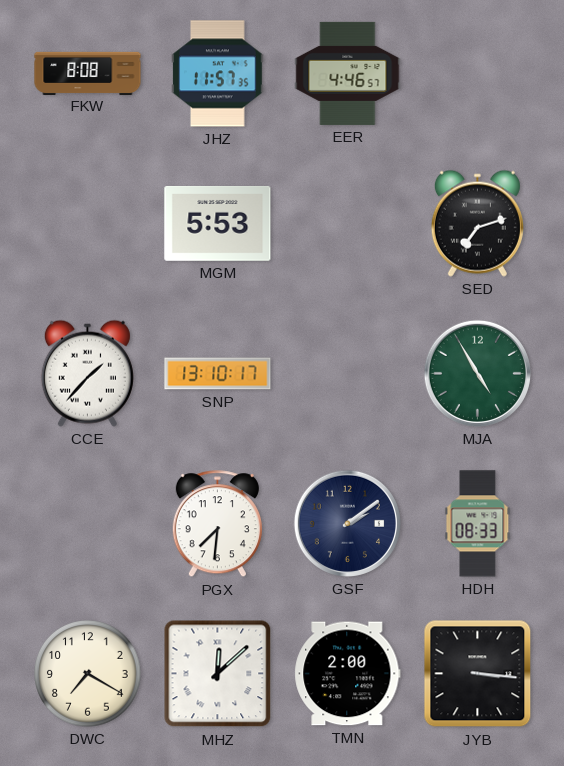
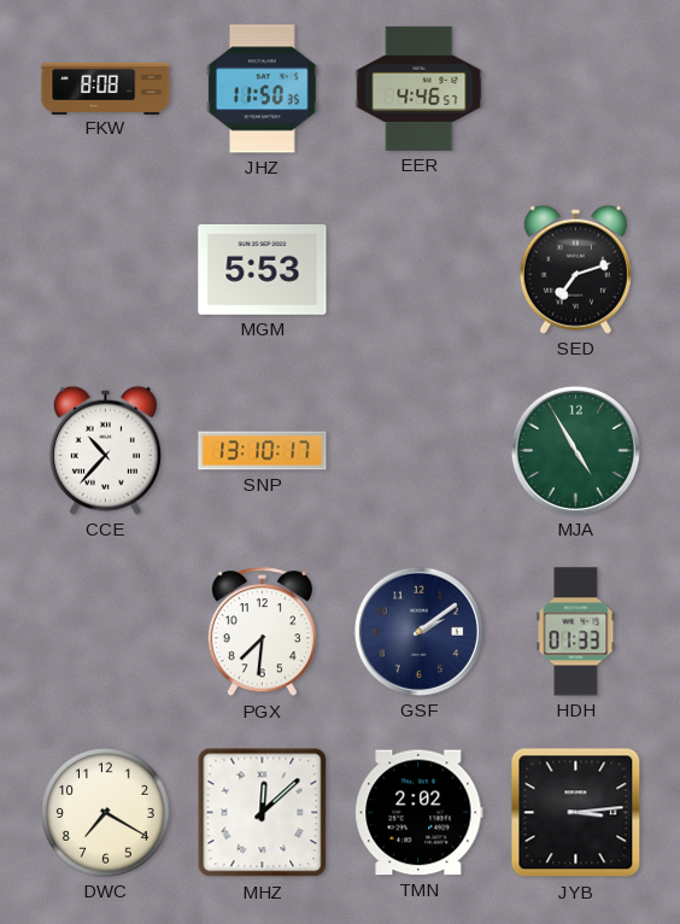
JHZ: 11:57 -> 11:50 (263, 89)
CCE: 1:37 -> 10:37 (105, 450)
HDH: 08:33 -> 01:33 (576, 632)
TMN: 2:00 -> 2:02 (420, 813)
JYB: 3:16 -> 3:14 (576, 813)
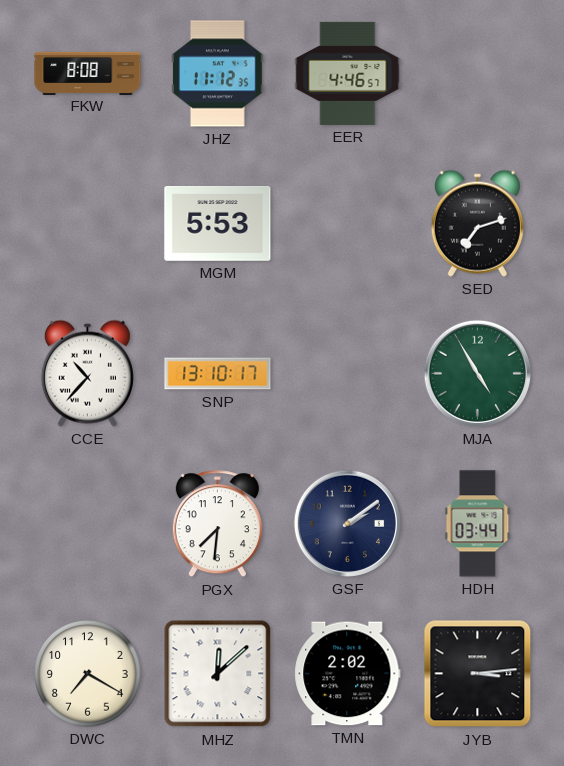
JHZ: 11:50 -> 11:12 (218, 74)
HDH: 01:33 -> 03:44 (478, 524)
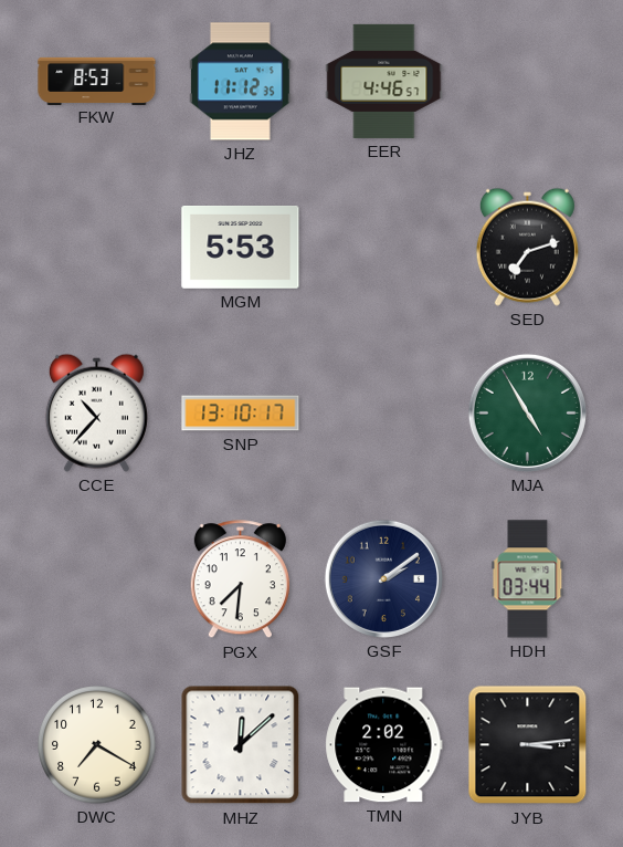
FKW: 8:08 -> 8:53 (97, 81)
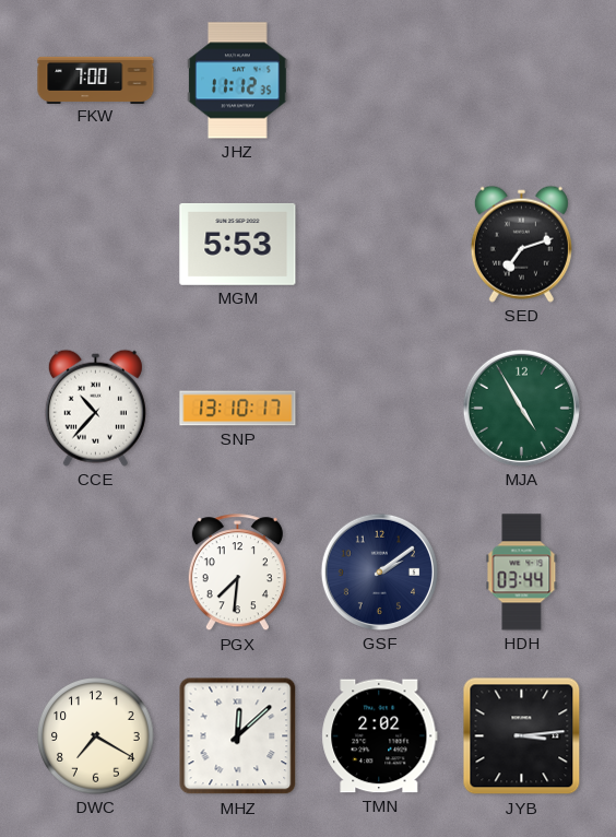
FKW: 8:53 -> 7:00 (96, 80)
EER: 4:46 -> none (384, 81)
